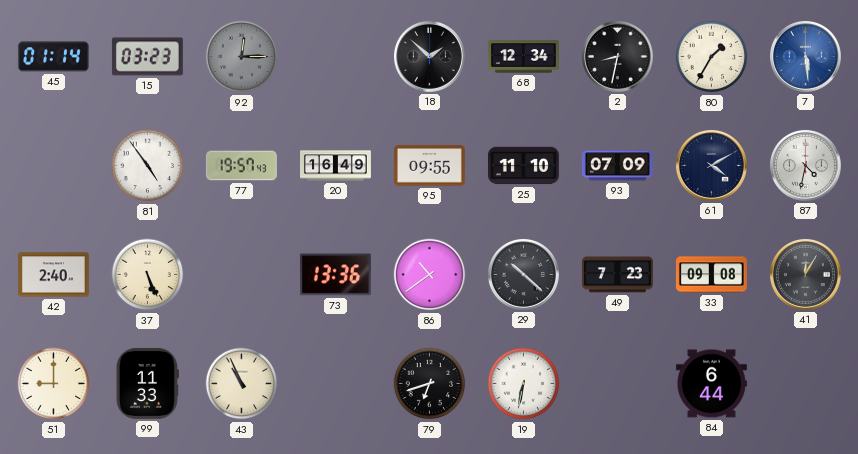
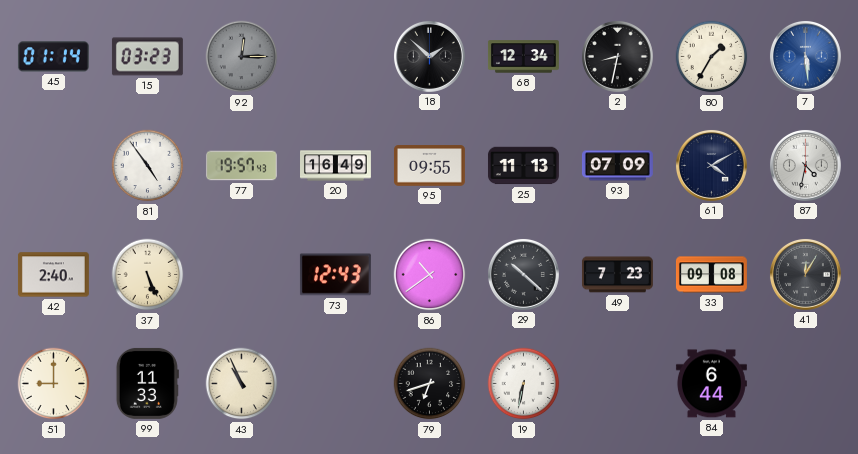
25: 11:10 -> 11:13 (523, 166)
73: 13:36 -> 12:43 (335, 275)
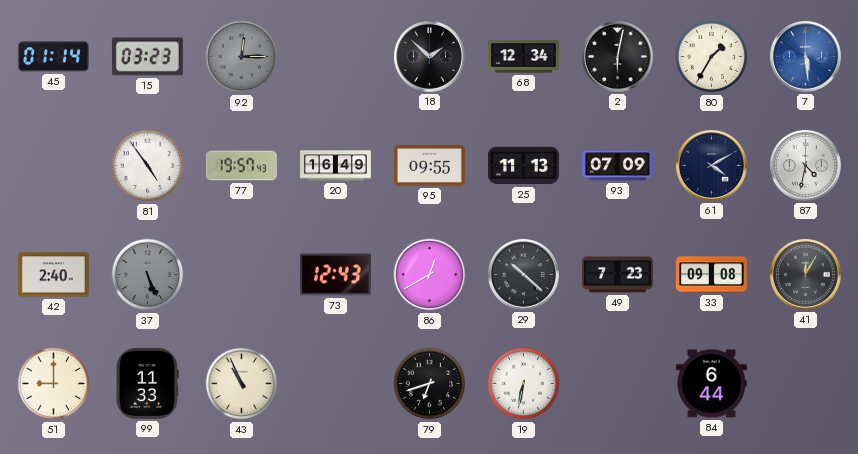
2: 8:32 -> 6:02 (617, 56)
37 dial: cream -> grey (148, 275)
86: 10:39 -> 12:40 (430, 275)
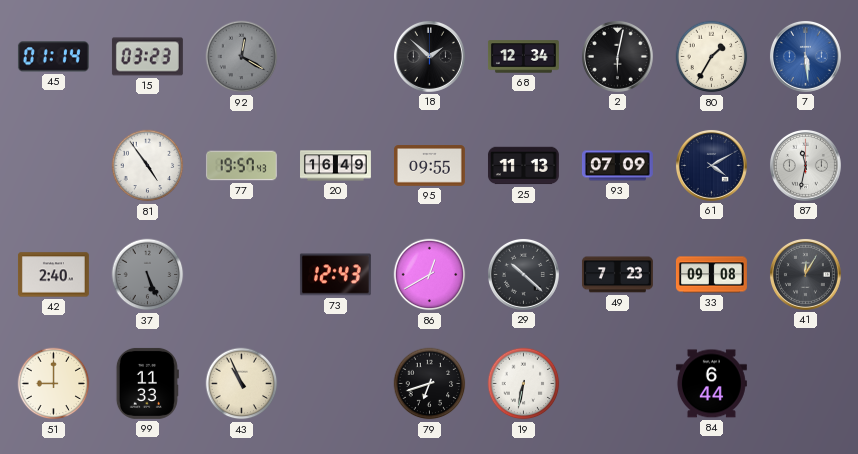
92: 12:15 -> 12:20 (242, 57)
87: 4:32 -> 11:32 (805, 165)
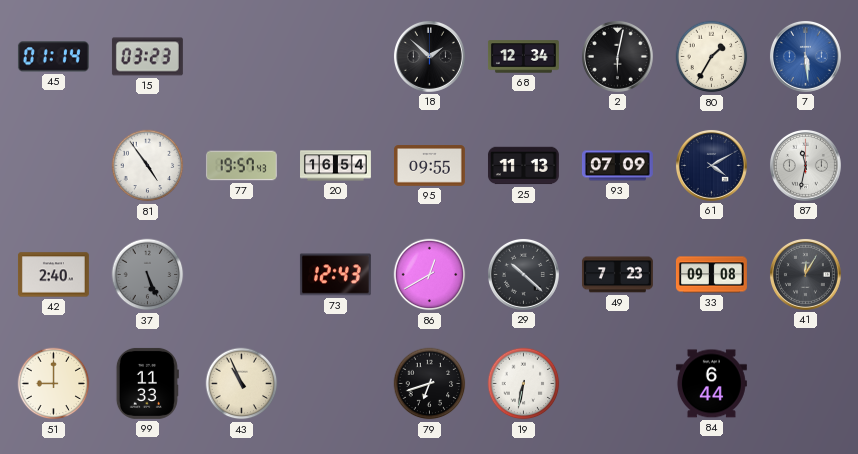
92: 12:20 -> none (242, 57)
20: 16:49 -> 16:54 (336, 166)
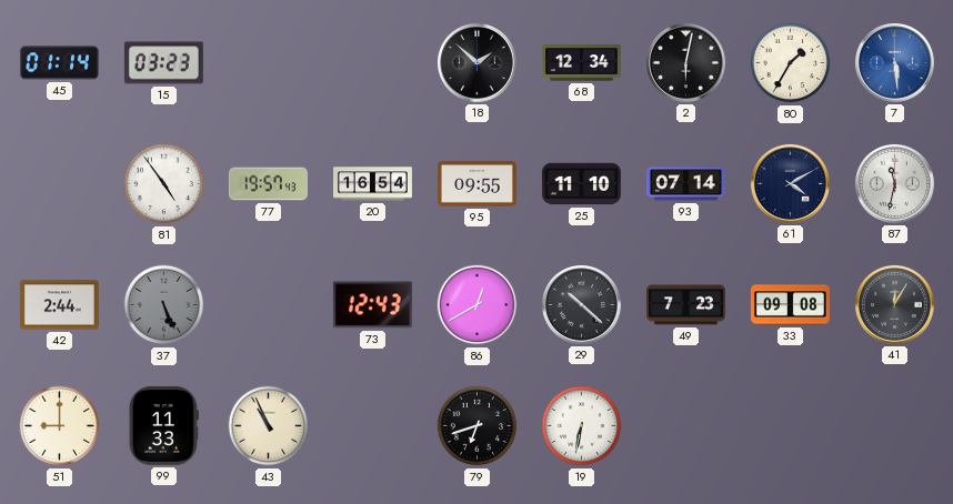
25: 11:13 -> 11:10 (581, 184)
93: 07:09 -> 07:14 (685, 184)
42: 2:40 -> 2:44 (59, 305)
84: 6:44 -> none (711, 384)
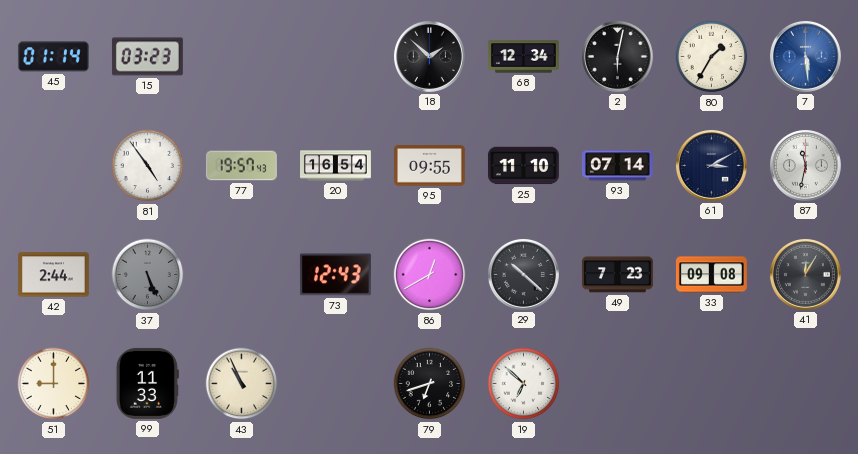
61: 4:10 -> 3:10 (711, 165)
19: 6:32 -> 6:52 (524, 384)
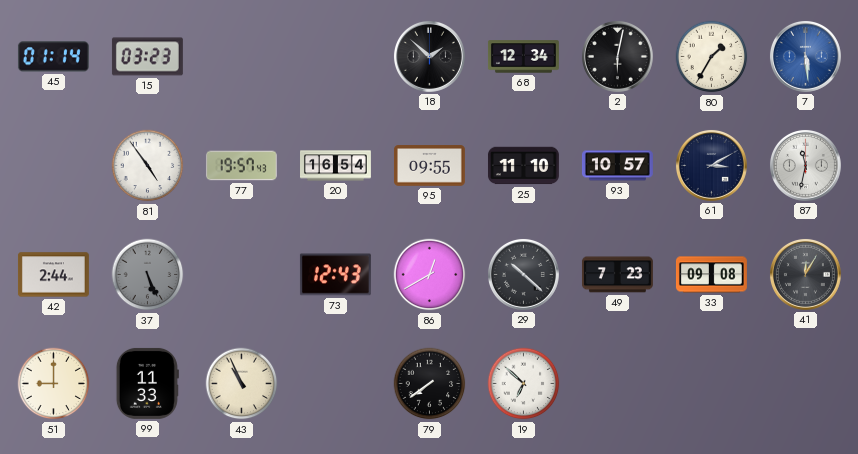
93: 07:14 -> 10:57 (617, 166)
79: 6:42 -> 7:39 (430, 384)
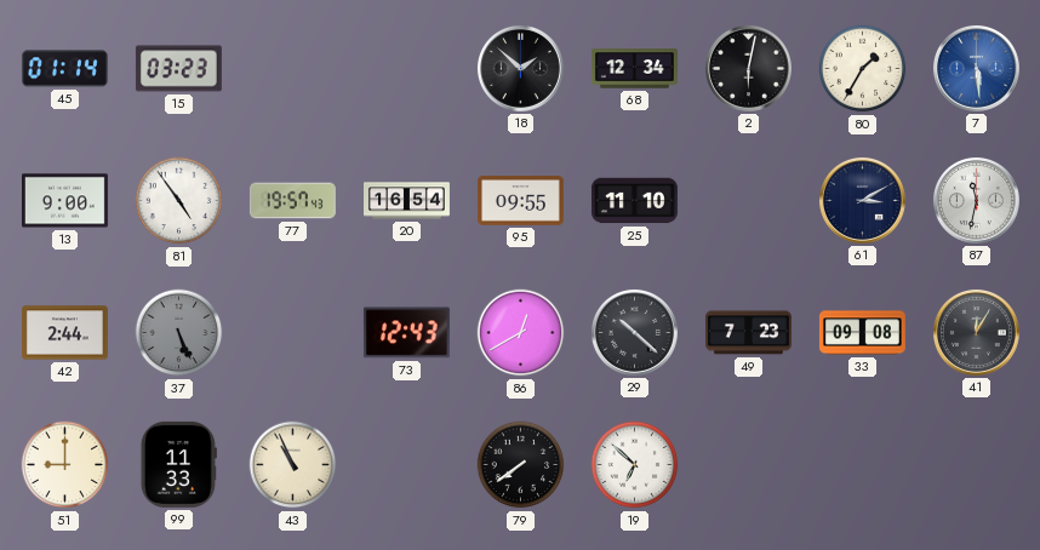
13: none -> 9:00 (64, 201)
93: 10:57 -> none (617, 166)
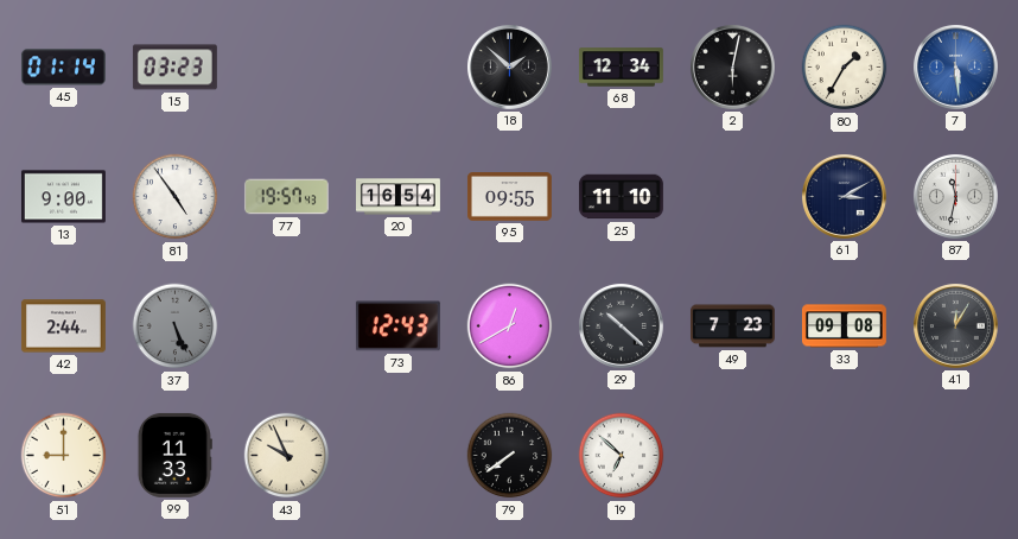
43: 10:56 -> 9:56 (287, 456)
